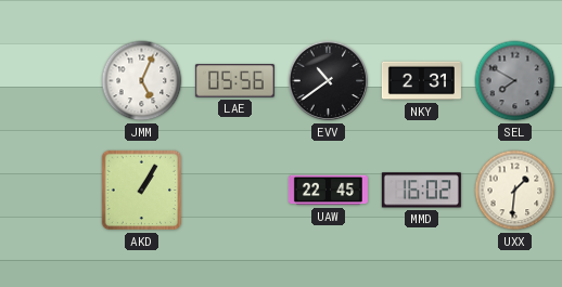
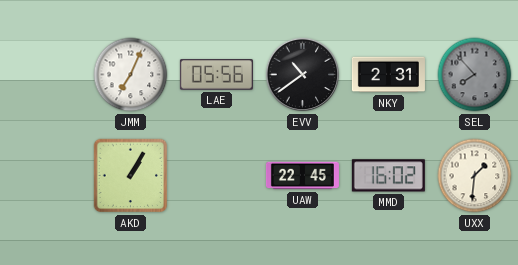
JMM: 5:04 -> 7:04 (131, 75)
SEL: 7:50 -> 7:53 (475, 75)
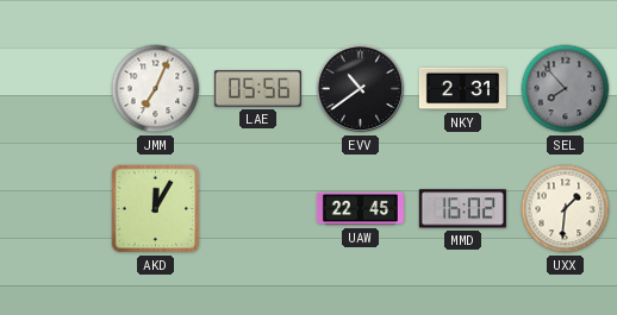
AKD: 1:05 -> 12:05 (156, 209)
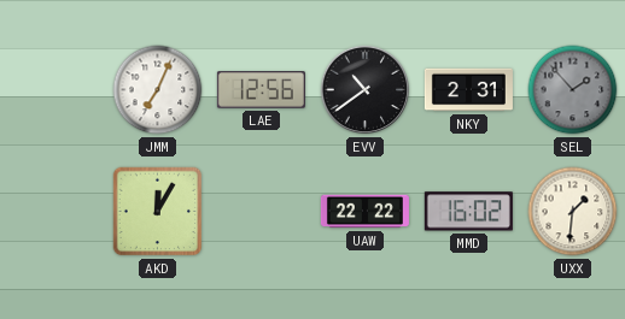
LAE: 05:56 -> 12:56 (261, 90)
SEL: 7:53 -> 1:53 (573, 90)
UAW: 22:45 -> 22:22 (364, 212)
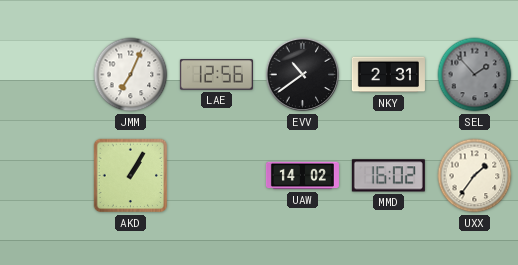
AKD: 12:05 -> 1:05 (131, 176)
UAW: 22:22 -> 14:02 (302, 176)
UXX: 1:31 -> 1:36 (475, 176)
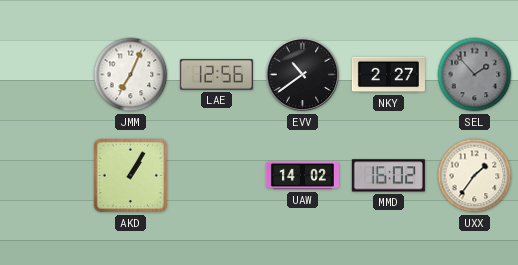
NKY: 2:31 -> 2:27 (388, 75)
